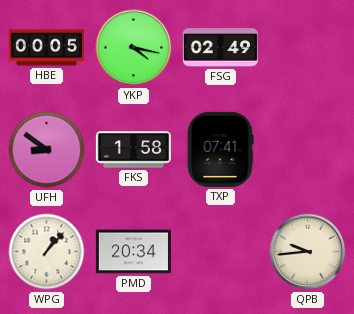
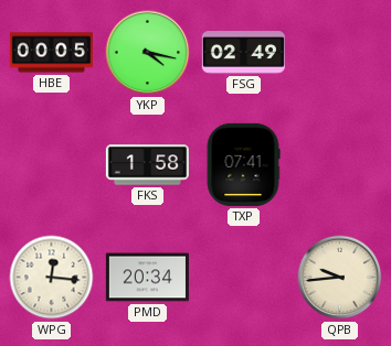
UFH: 8:51 -> none (47, 150)
WPG: 1:07 -> 12:16 (52, 278)
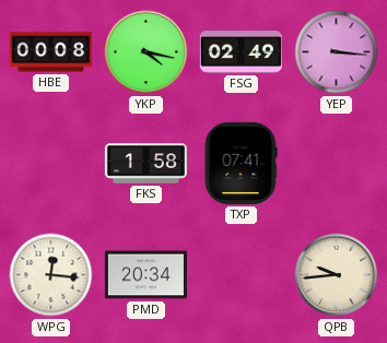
HBE: 00:05 -> 00:08 (50, 52)
YEP: none -> 3:16 (337, 52)
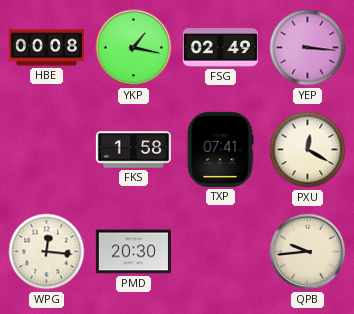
YKP: 4:17 -> 1:17 (134, 48)
PXU: none -> 12:20 (308, 150)
PMD: 20:34 -> 20:30 (133, 252)
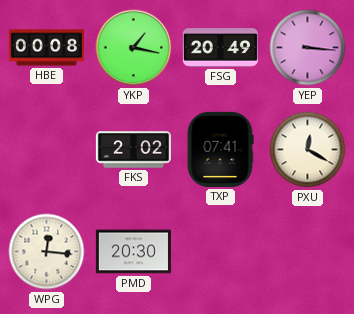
FSG: 02:49 -> 20:49 (220, 48)
FKS: 1:58 -> 2:02 (133, 150)
QPB: 9:44 -> none (308, 252)
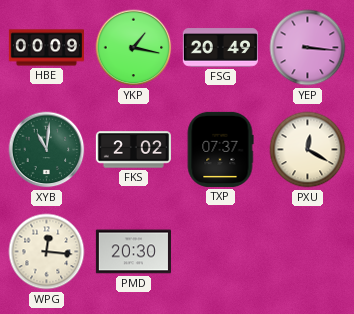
HBE: 00:08 -> 00:09 (46, 48)
XYB: none -> 11:01 (47, 150)
TXP: 07:41 -> 07:37 (220, 149)
